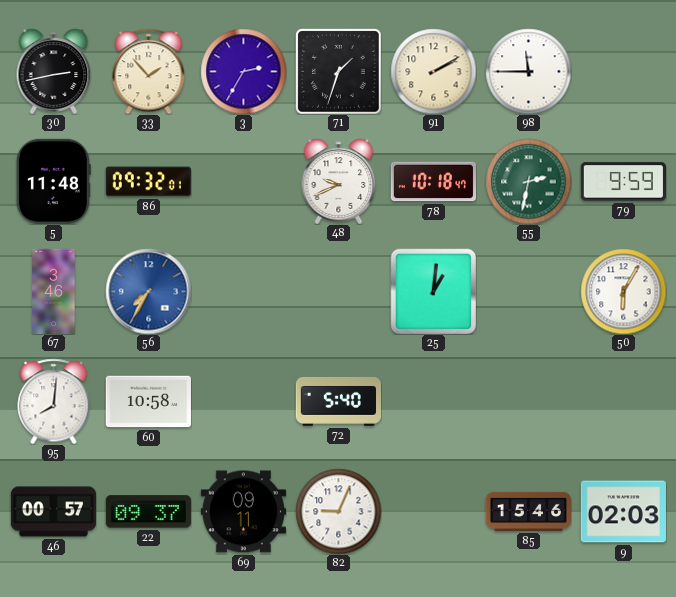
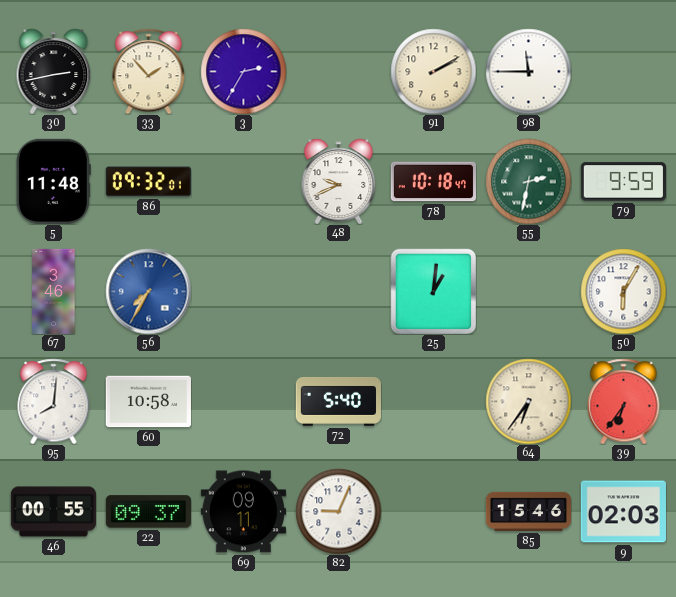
71: 1:33 -> none (339, 72)
64: none -> 6:36 (528, 401)
39: none -> 6:36 (624, 401)
46: 00:57 -> 00:55 (53, 512)
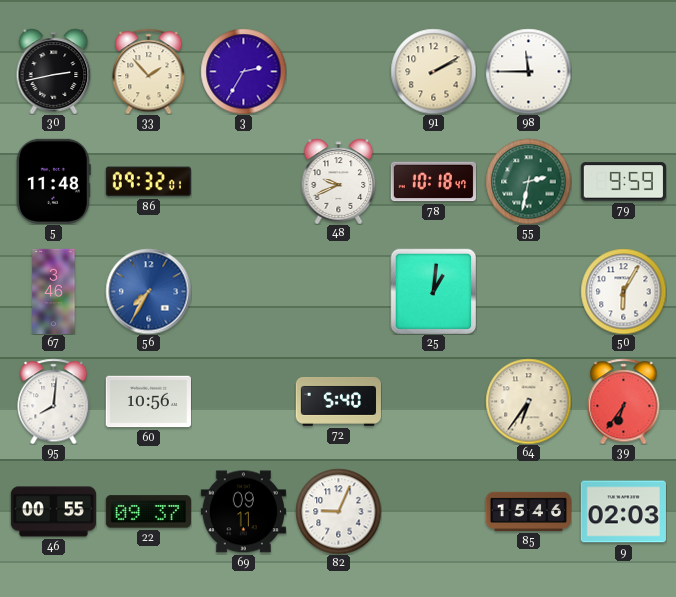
60: 10:58 -> 10:56 (148, 402)
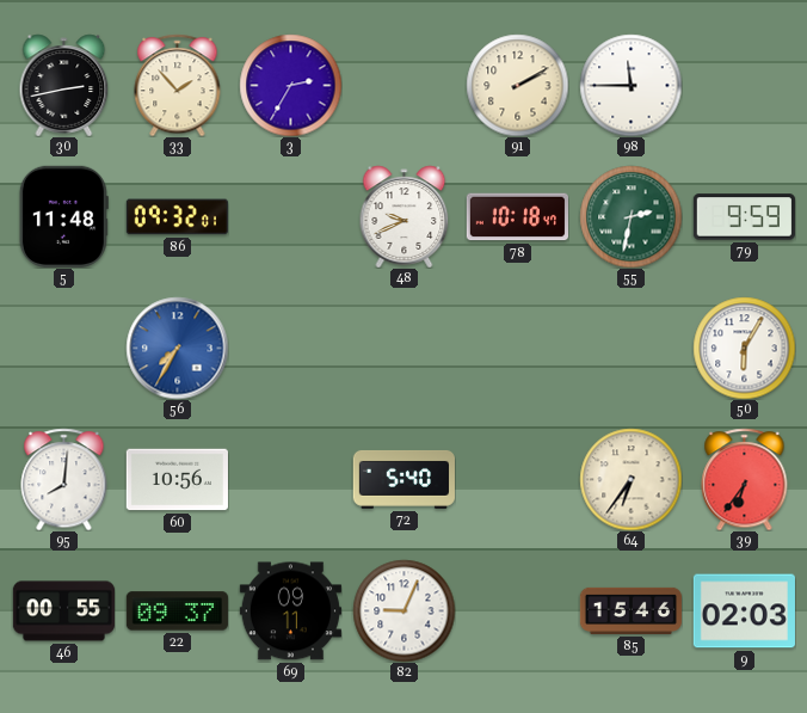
67: 3:46 -> none (54, 291)
25: 1:01 -> none (433, 291)
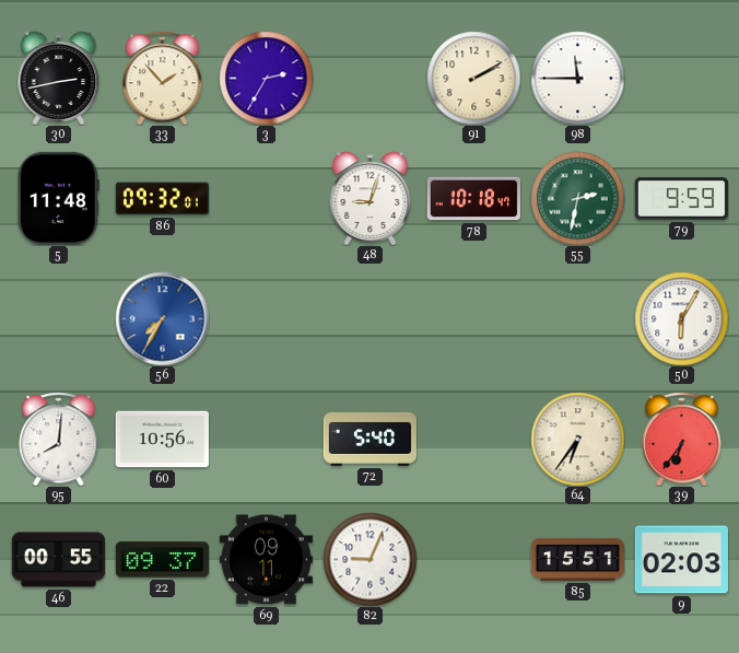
48: 9:41 -> 9:03 (371, 198)
85: 15:46 -> 15:51 (577, 559)
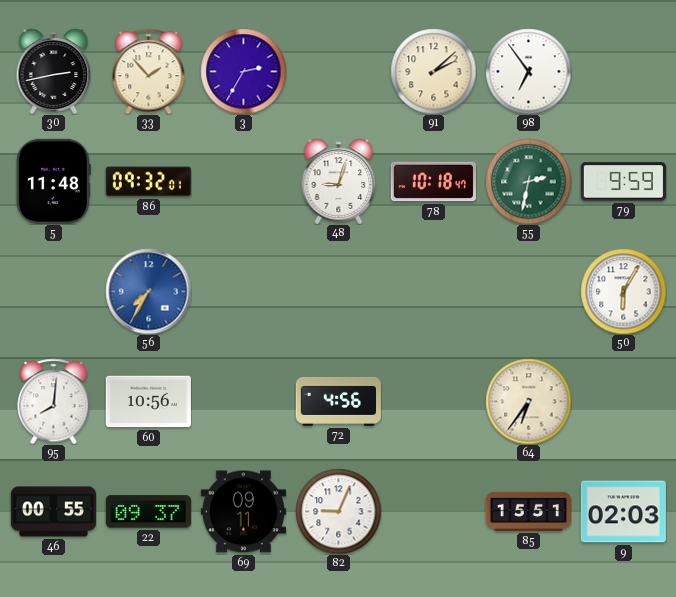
91: 2:10 -> 2:08 (433, 71)
98: 11:45 -> 6:54 (528, 71)
72: 5:40 -> 4:56 (338, 401)
39: 6:36 -> none (682, 439)
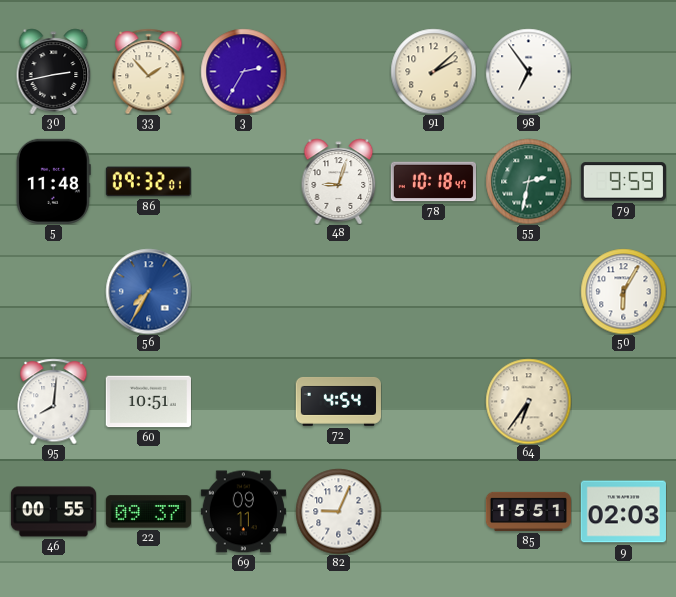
60: 10:56 -> 10:51 (148, 402)
72: 4:56 -> 4:54 (338, 401)
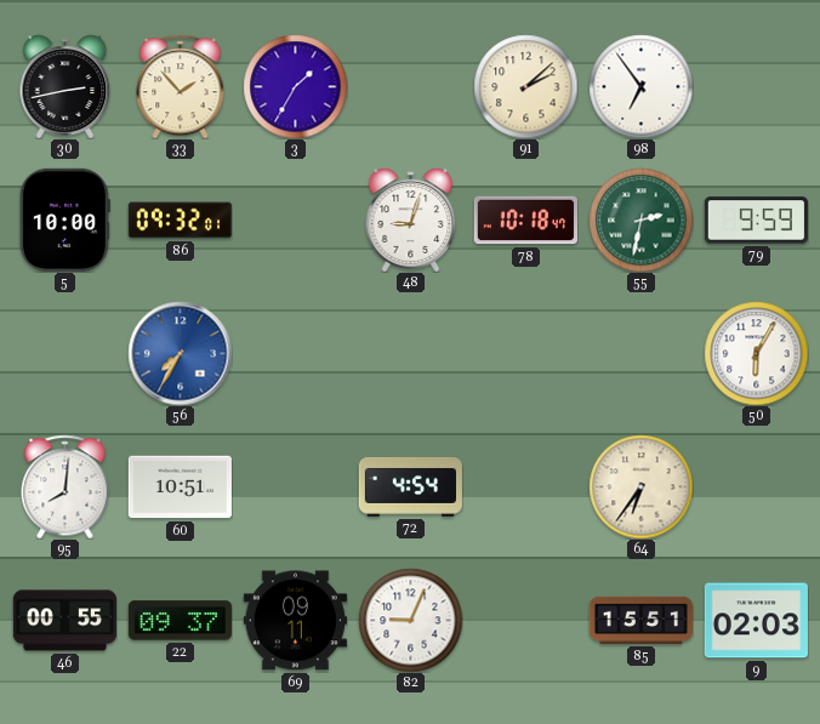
3: 2:35 -> 1:35 (295, 86)
5: 11:48 -> 10:00 (64, 220)
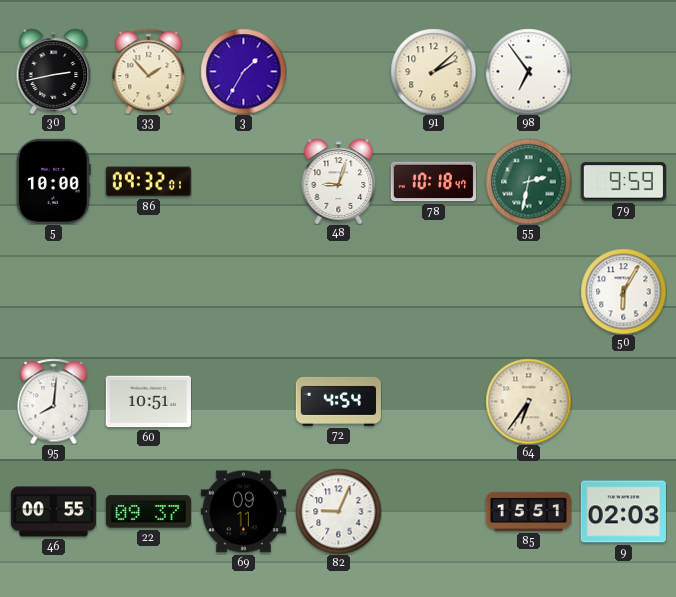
56: 7:35 -> none (180, 353)
